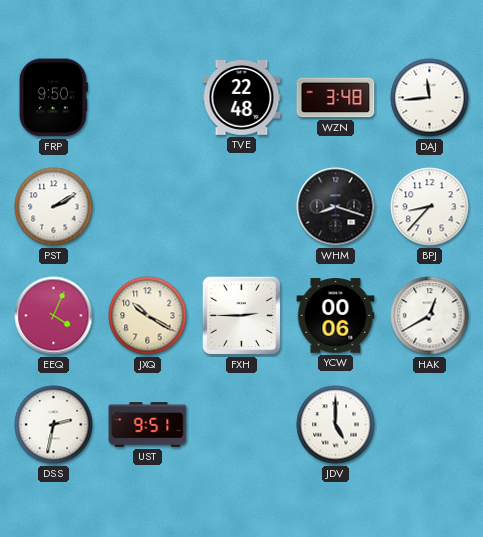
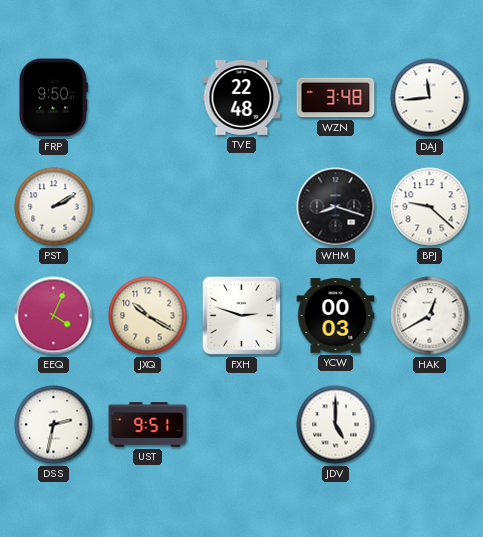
BPJ: 8:37 -> 9:22 (430, 207)
FXH: 2:45 -> 2:48 (241, 315)
YCW: 00:06 -> 00:03 (336, 316)
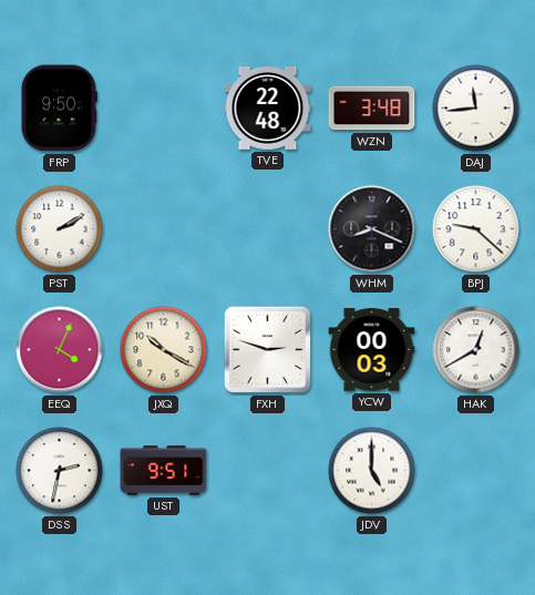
WHM: 8:18 -> 8:19 (372, 229)
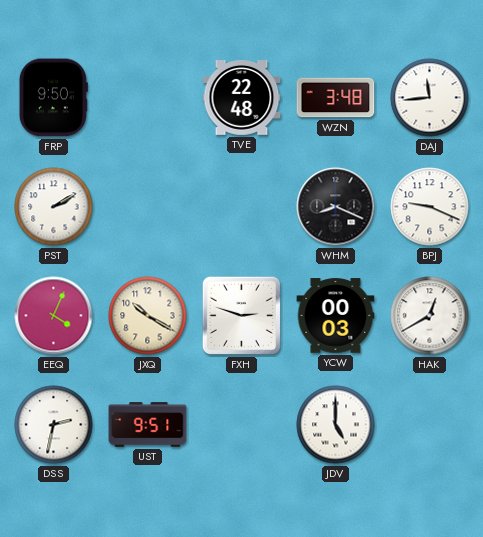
BPJ: 9:22 -> 9:19 (430, 207)
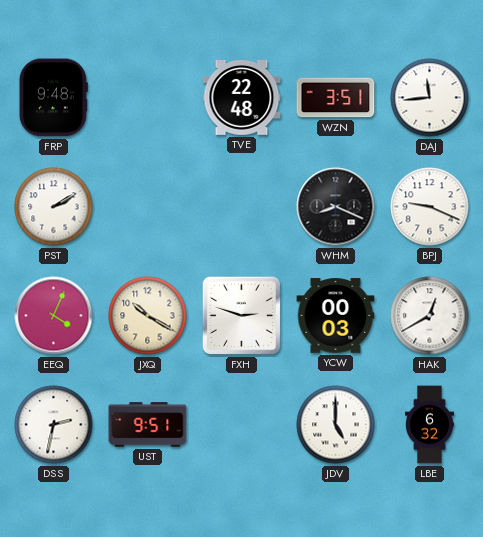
FRP: 9:50 -> 9:48 (53, 98)
WZN: 3:48 -> 3:51 (336, 98)
LBE: none -> 6:32 (429, 425)
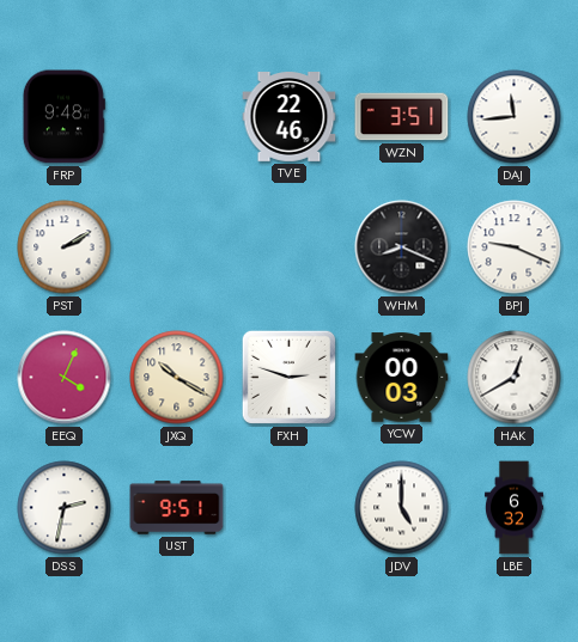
TVE: 22:48 -> 22:46 (290, 117)
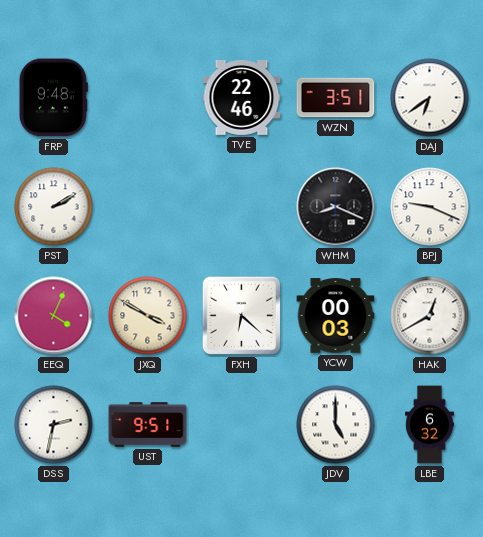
DAJ: 11:44 -> 6:39 (430, 98)
JXQ: 10:20 -> 3:50 (148, 316)
FXH: 2:48 -> 6:22 (241, 315)
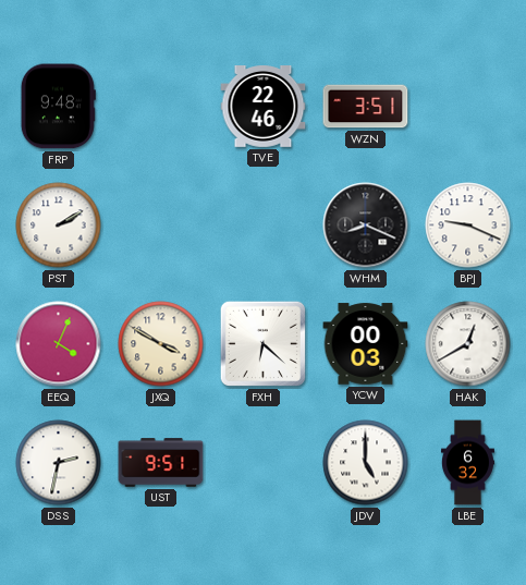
DAJ: 6:39 -> none (430, 98)
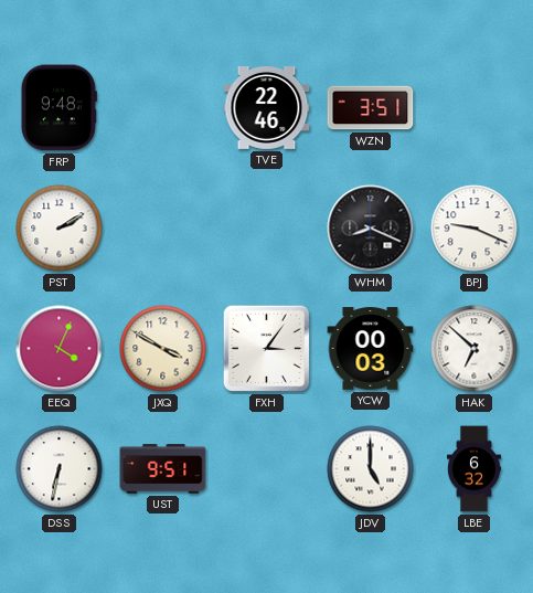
FXH: 6:22 -> 3:06 (266, 348)
HAK: 12:40 -> 6:52 (475, 349)
DSS: 2:32 -> 6:32 (60, 469)
